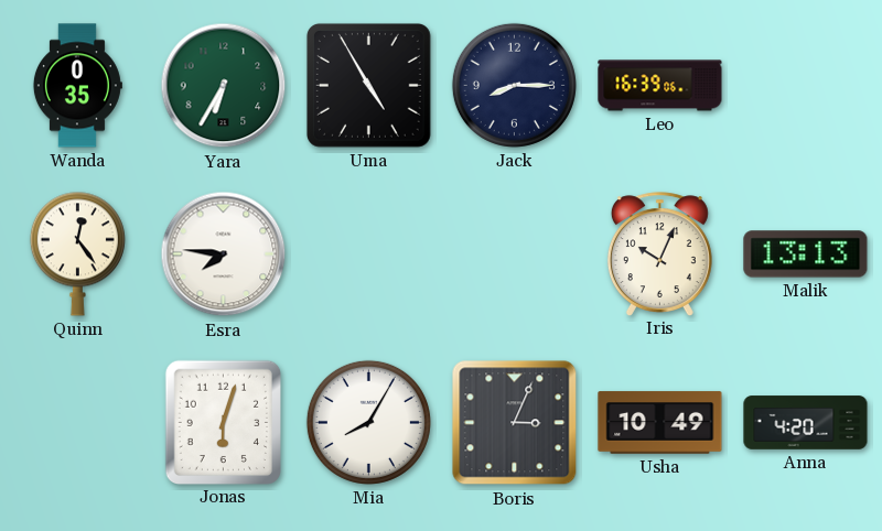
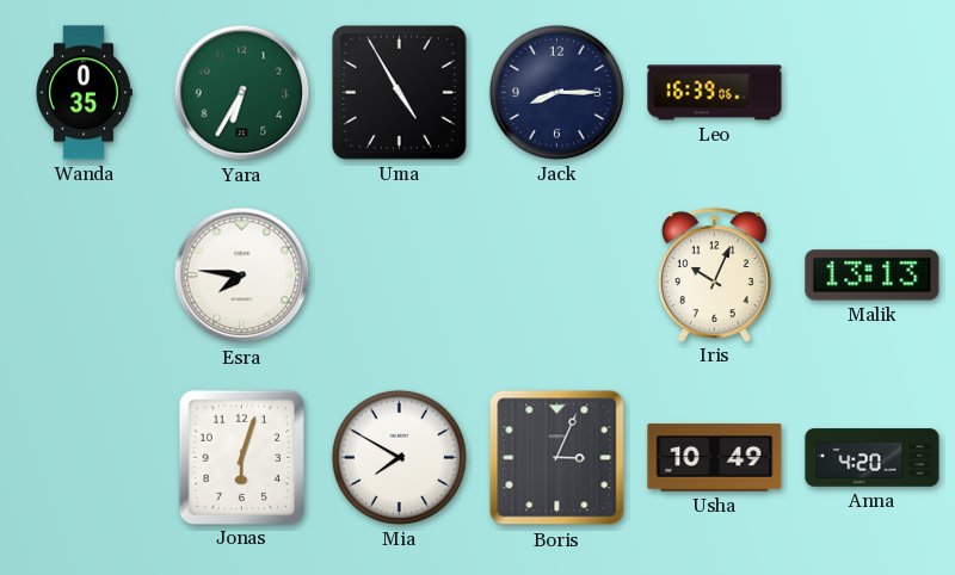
Quinn: 12:24 -> none (77, 253)
Mia: 8:05 -> 7:50 (399, 457)
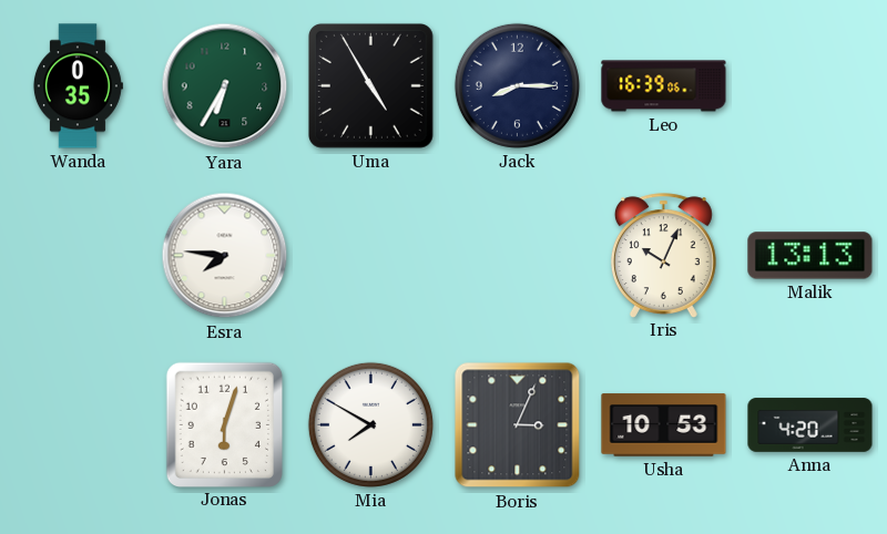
Usha: 10:49 -> 10:53 (664, 425)
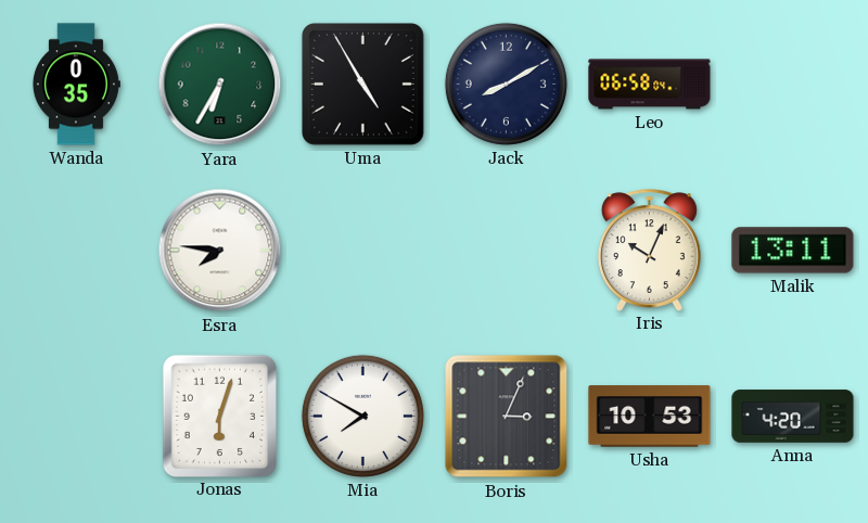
Jack: 8:15 -> 8:10 (506, 84)
Leo: 16:39 -> 06:58 (650, 85)
Malik: 13:13 -> 13:11 (793, 251)
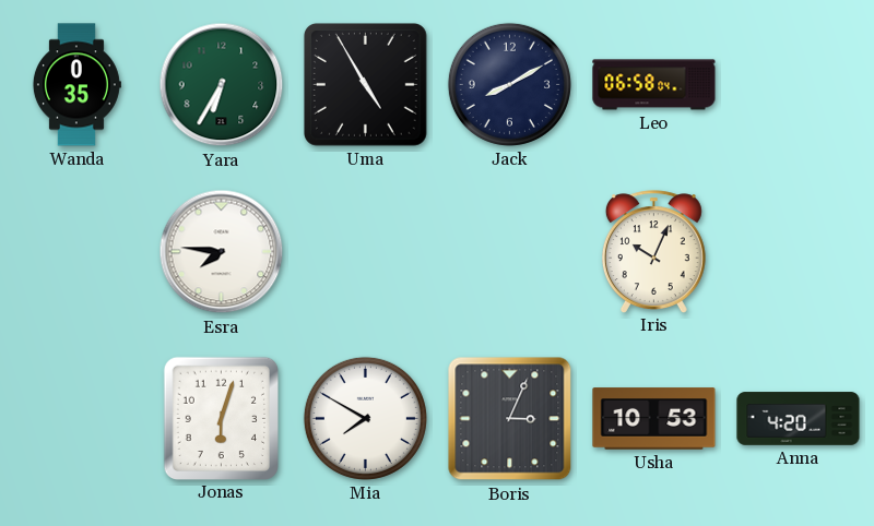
Malik: 13:11 -> none (793, 251)
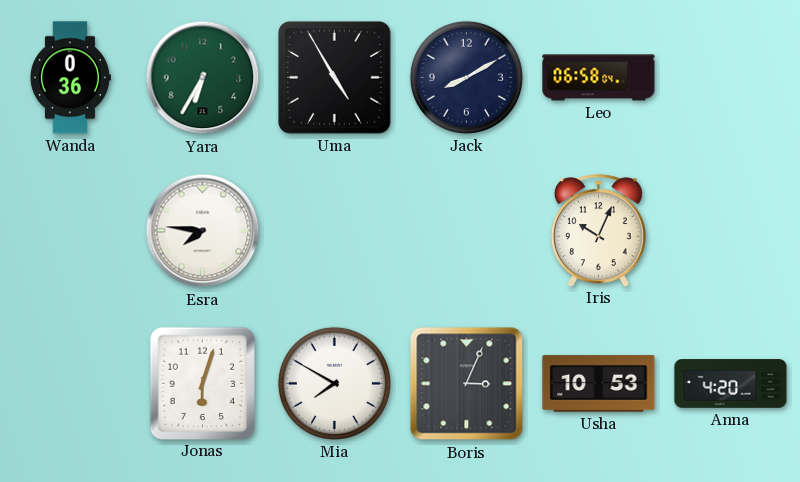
Wanda: 0:35 -> 0:36 (70, 78)
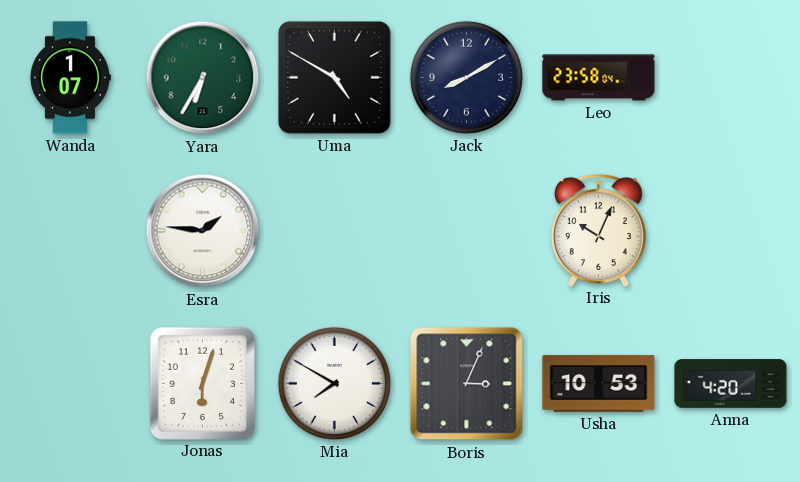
Wanda: 0:36 -> 1:07 (70, 78)
Uma: 4:55 -> 4:50 (334, 77)
Leo: 06:58 -> 23:58 (599, 78)
Esra: 7:46 -> 1:46 (203, 231)
